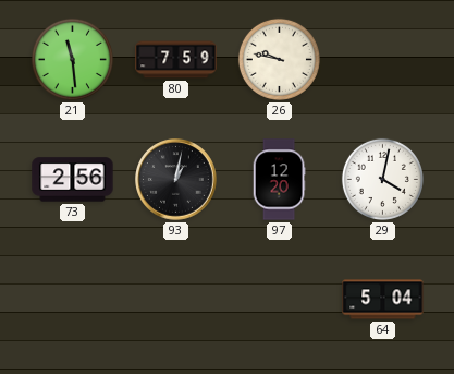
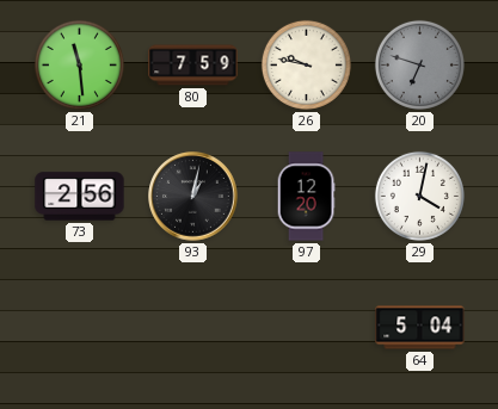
20: none -> 6:48 (419, 64)
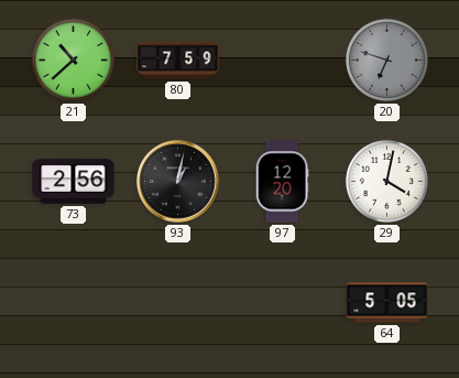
21: 11:29 -> 10:38 (73, 60)
26: 9:47 -> none (306, 64)
64: 5:04 -> 5:05 (387, 303)
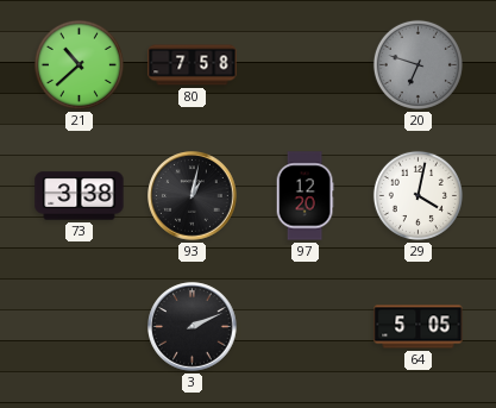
80: 7:59 -> 7:58 (193, 65)
73: 2:56 -> 3:38 (80, 196)
3: none -> 2:11 (193, 327)
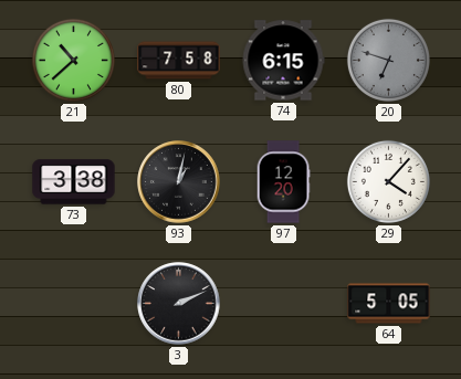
74: none -> 6:15 (283, 61)
29: 4:02 -> 4:07 (388, 181)
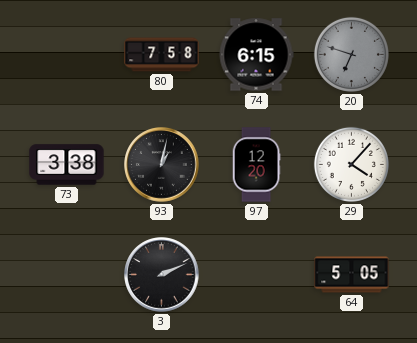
21: 10:38 -> none (73, 60)
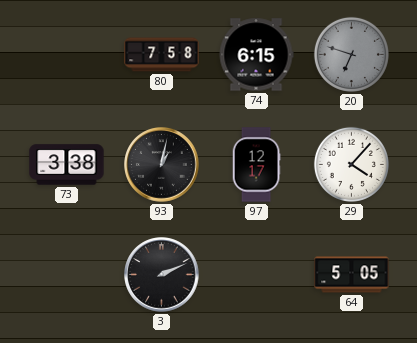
97: 12:20 -> 12:17 (256, 165)
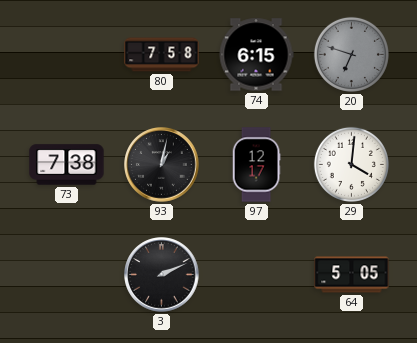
73: 3:38 -> 7:38 (67, 165)
29: 4:07 -> 4:01 (351, 164)
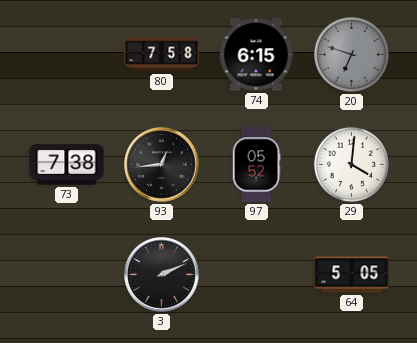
93: 1:02 -> 12:44 (162, 165)
97: 12:17 -> 05:52 (256, 165)
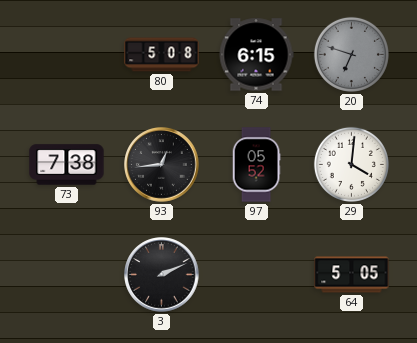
80: 7:58 -> 5:08 (162, 55)
